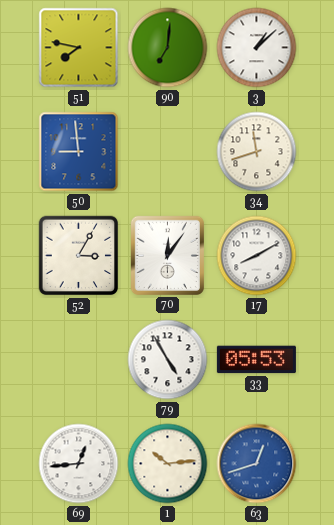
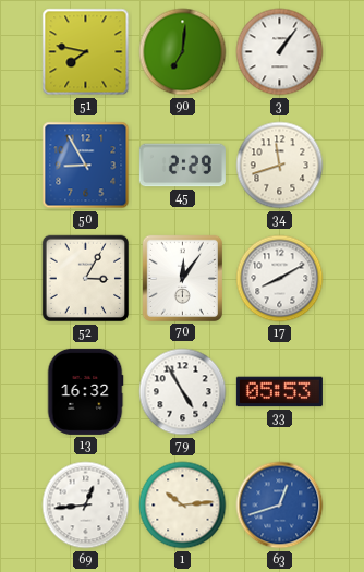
3: 1:08 -> 1:06 (280, 52)
50: 8:59 -> 8:55 (86, 166)
45: none -> 2:29 (182, 166)
13: none -> 16:32 (85, 391)
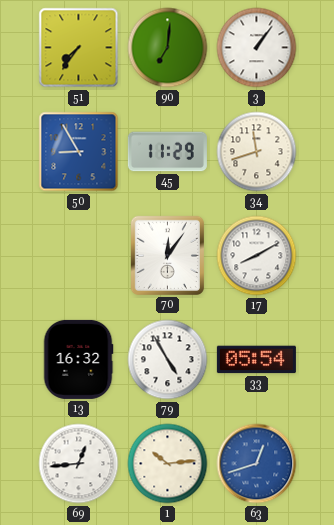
51: 7:47 -> 7:36 (79, 48)
45: 2:29 -> 11:29 (167, 152)
52: 3:05 -> none (86, 279)
33: 05:53 -> 05:54 (256, 360)
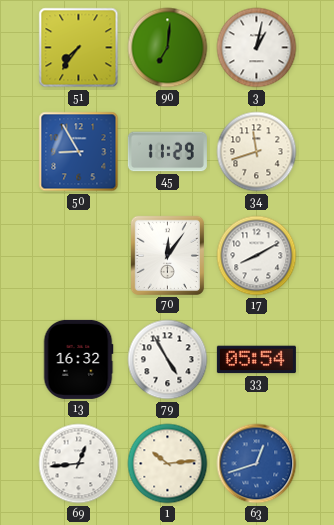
3: 1:06 -> 1:02 (257, 48)
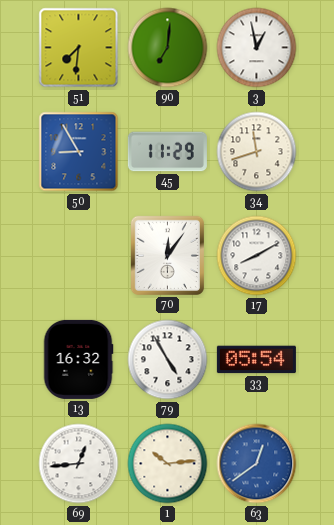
51: 7:36 -> 7:31 (79, 48)
3: 1:02 -> 12:58 (257, 48)
63: 12:42 -> 12:39 (257, 464)
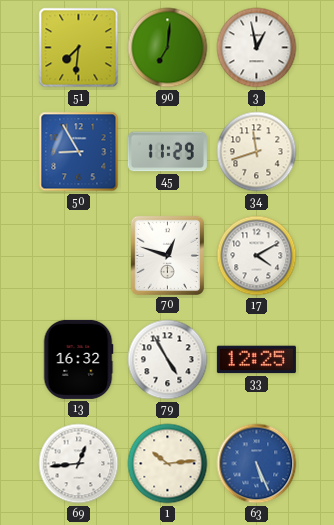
70: 12:06 -> 12:48 (167, 255)
17: 8:10 -> 4:10 (257, 256)
33: 05:54 -> 12:25 (256, 360)
63: 12:39 -> 5:26 (257, 464)
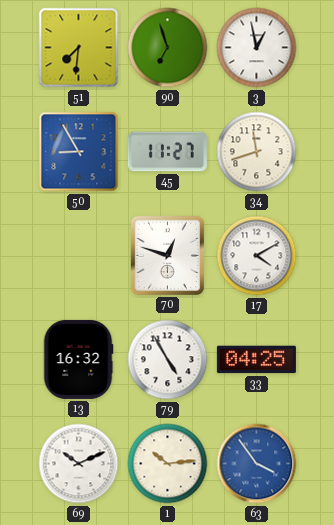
90: 7:01 -> 6:57 (168, 48)
45: 11:29 -> 11:27 (167, 152)
33: 12:25 -> 04:25 (256, 360)
69: 12:44 -> 10:11 (79, 464)
63: 5:26 -> 3:54 (257, 464)
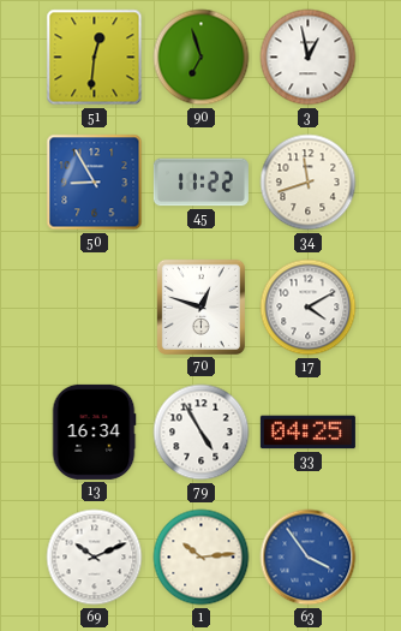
51: 7:31 -> 12:31 (95, 58)
45: 11:27 -> 11:22 (200, 183)
13: 16:32 -> 16:34 (94, 431)
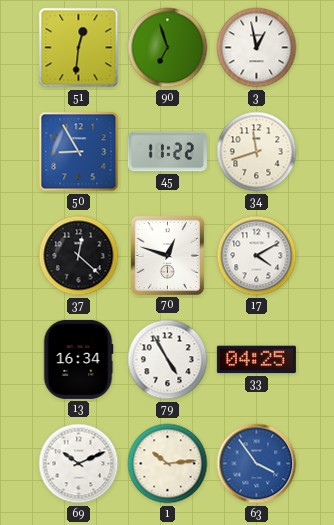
37: none -> 12:22 (79, 256)
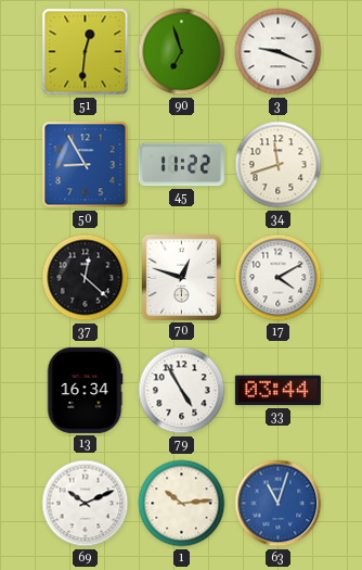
3: 12:58 -> 9:19 (279, 52)
33: 04:25 -> 03:44 (277, 391)
63: 3:54 -> 11:03 (279, 504)
